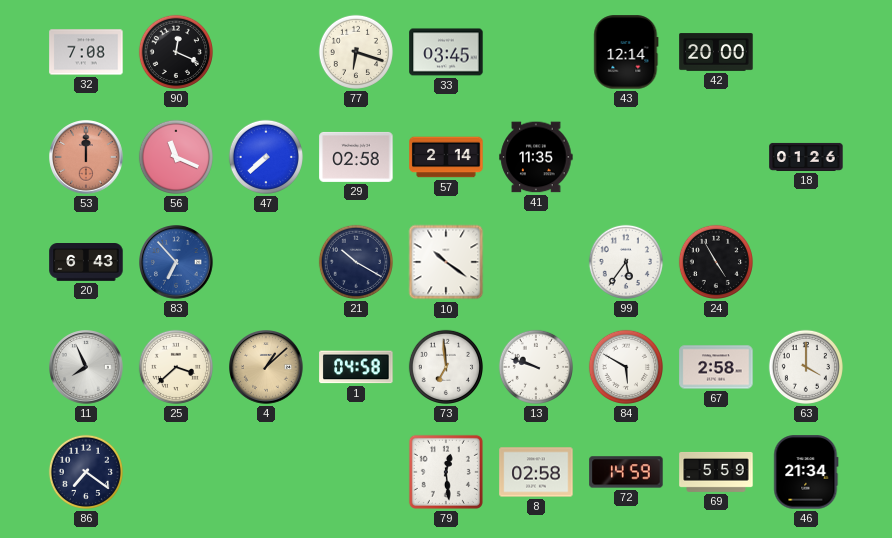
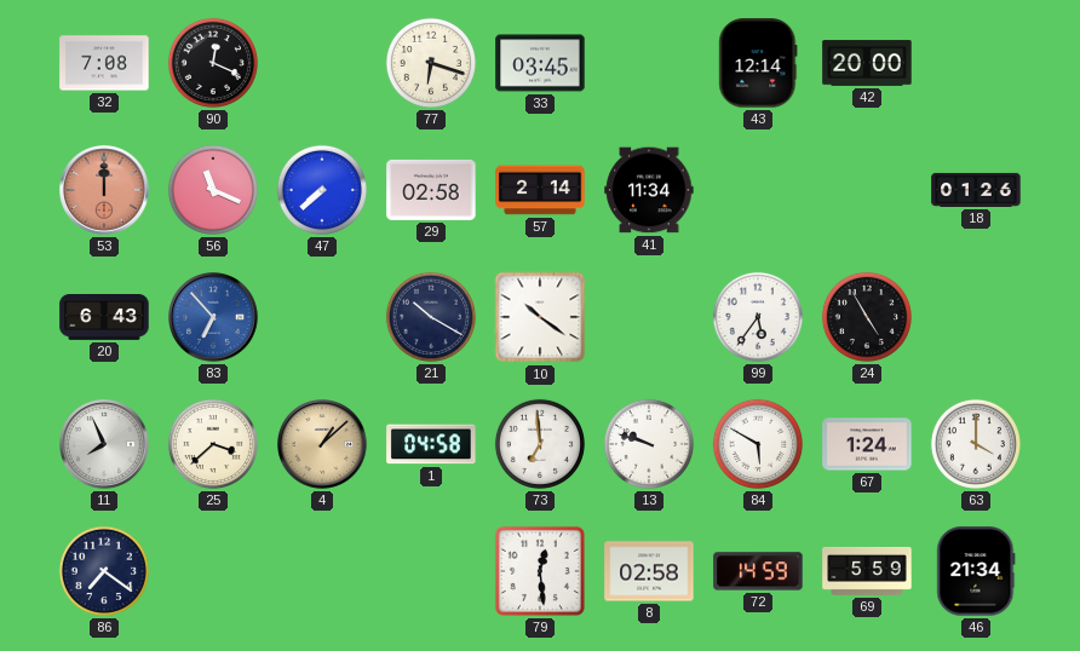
41: 11:35 -> 11:34 (649, 190)
67: 2:58 -> 1:24 (867, 444)
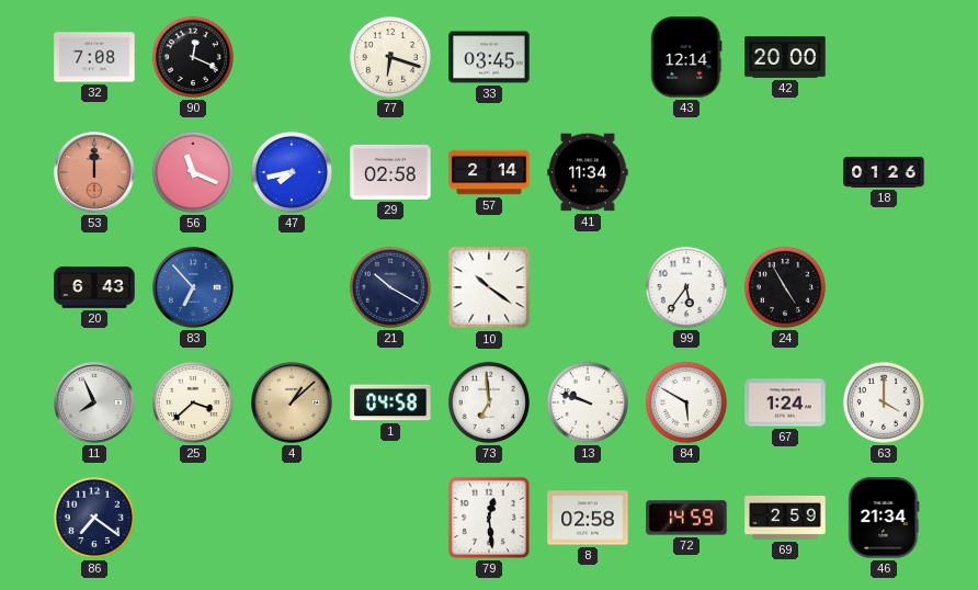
47: 7:38 -> 7:43 (292, 172)
69: 5:59 -> 2:59 (785, 518)
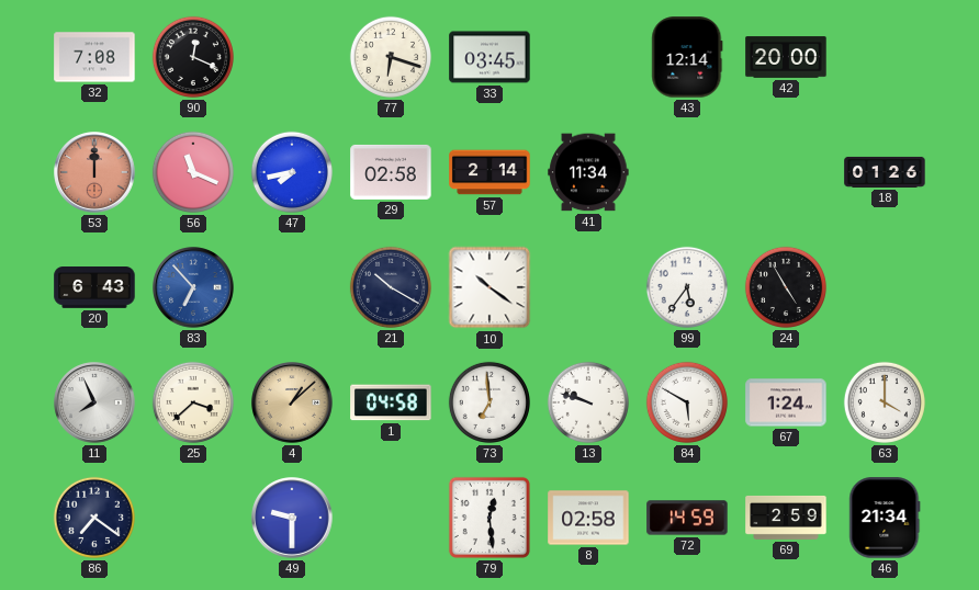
49: none -> 9:30 (292, 518)
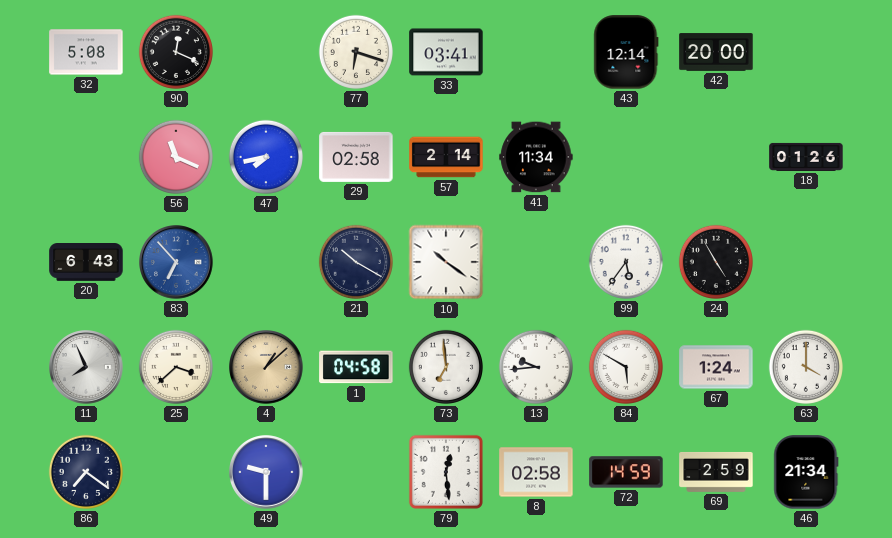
32: 7:08 -> 5:08 (86, 52)
33: 03:45 -> 03:41 (446, 52)
53: 12:00 -> none (94, 172)
13: 9:48 -> 9:44 (536, 367)
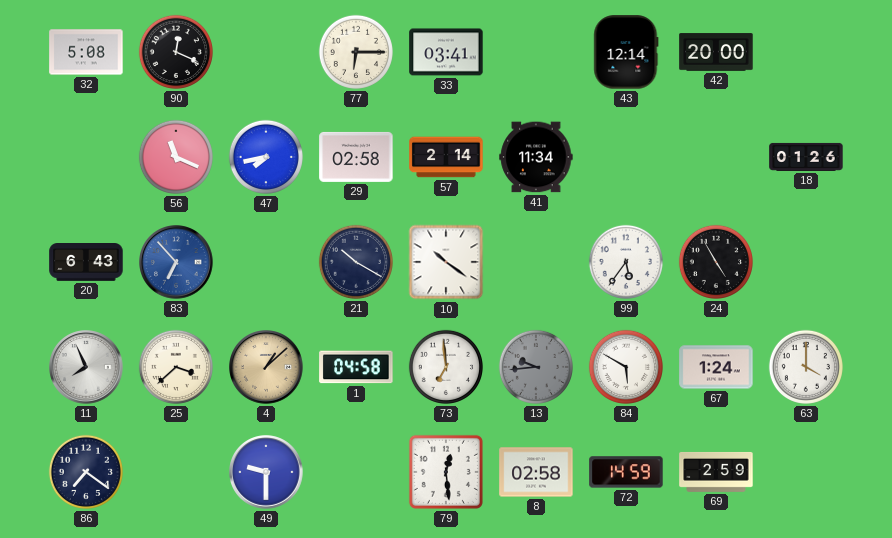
77: 6:18 -> 6:15 (356, 52)
13 dial: white -> grey (536, 367)
46: 21:34 -> none (806, 472)
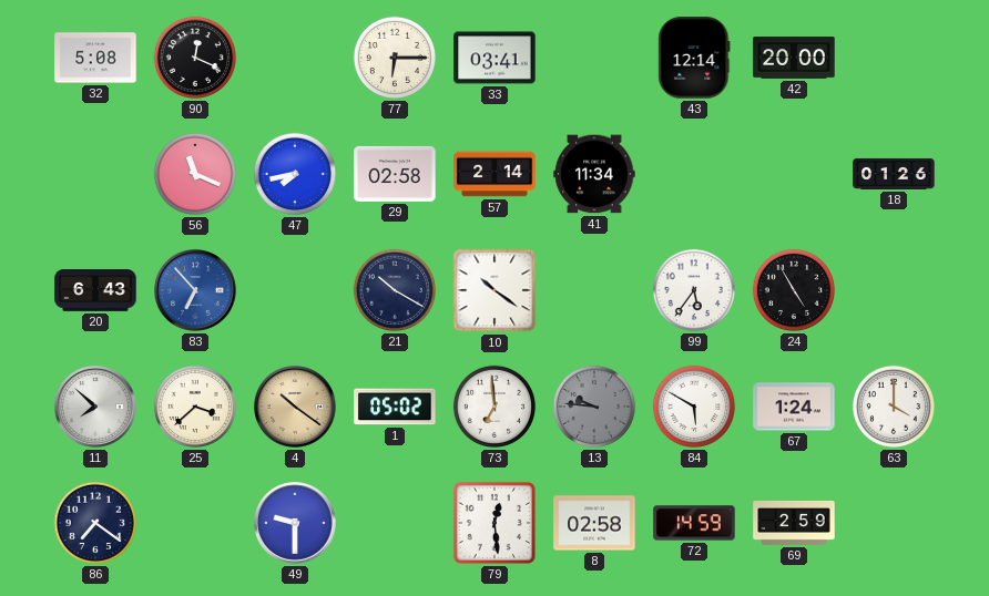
11: 7:56 -> 7:52 (95, 407)
4: 1:08 -> 10:21 (295, 407)
1: 04:58 -> 05:02 (395, 407)
13: 9:44 -> 9:46 (594, 407)
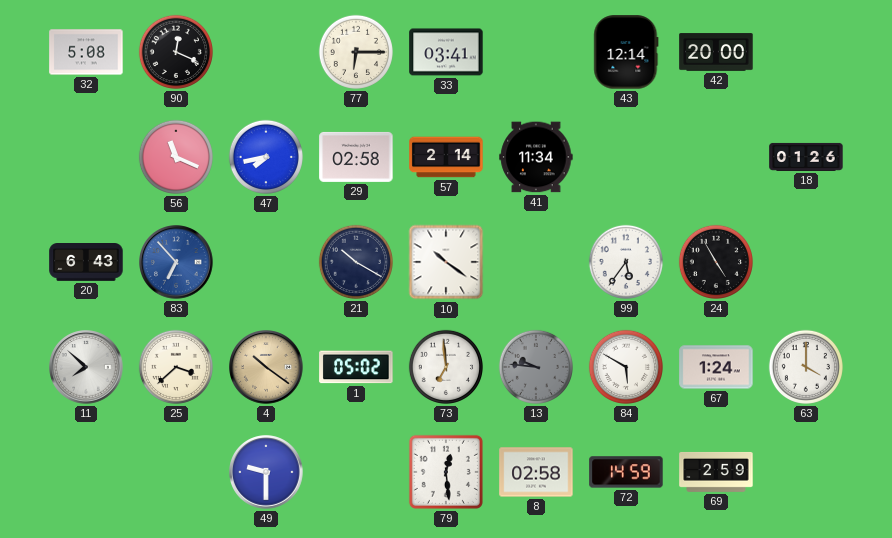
86: 7:21 -> none (95, 523)
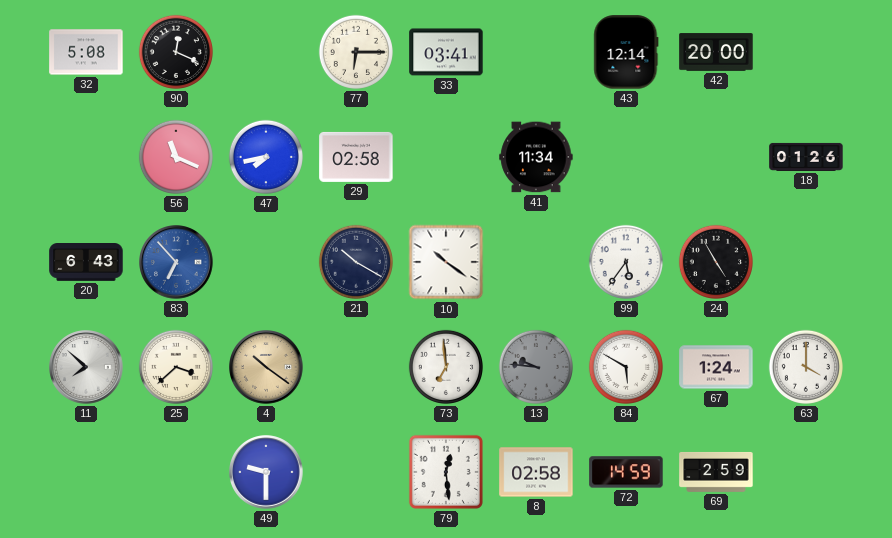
57: 2:14 -> none (446, 157)
1: 05:02 -> none (356, 367)
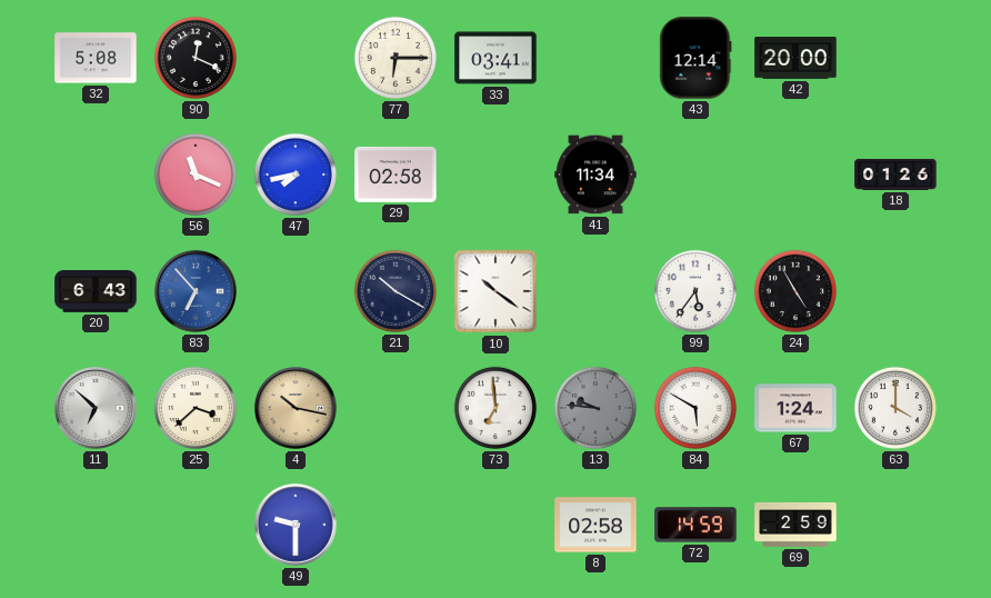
11: 7:52 -> 6:52 (96, 408)
4: 10:21 -> 10:17 (296, 408)
79: 12:29 -> none (446, 472)
